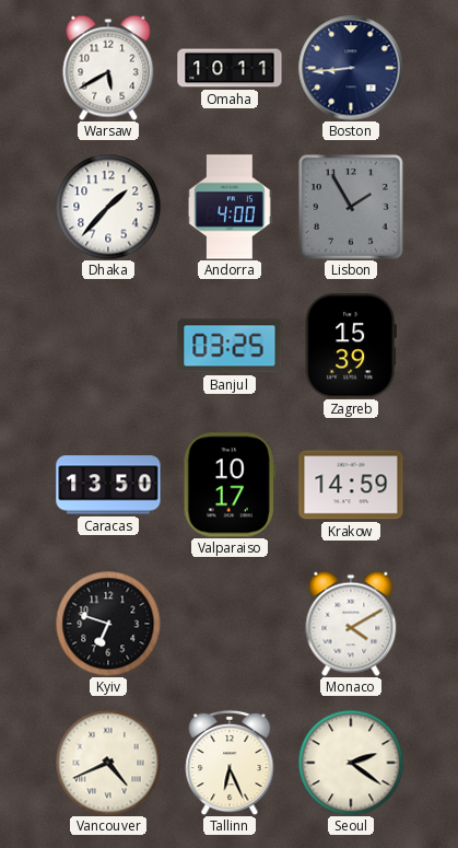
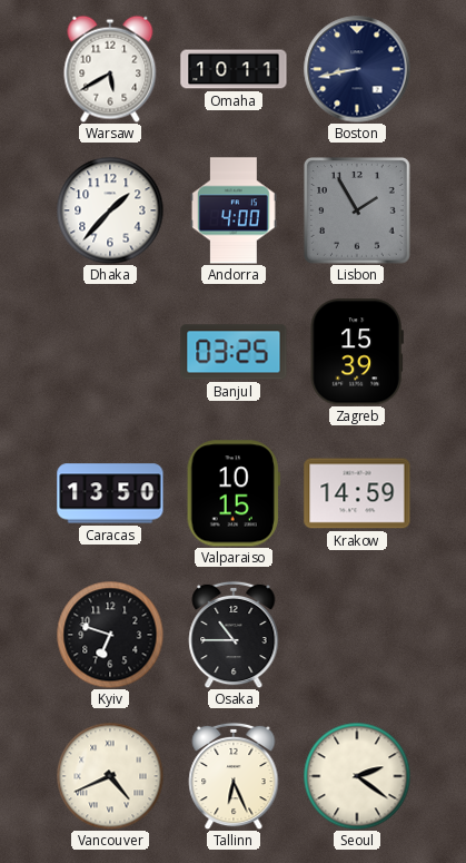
Boston: 8:44 -> 8:43 (357, 69)
Valparaiso: 10:17 -> 10:15 (234, 493)
Osaka: none -> 10:45 (234, 635)
Monaco: 4:10 -> none (351, 624)
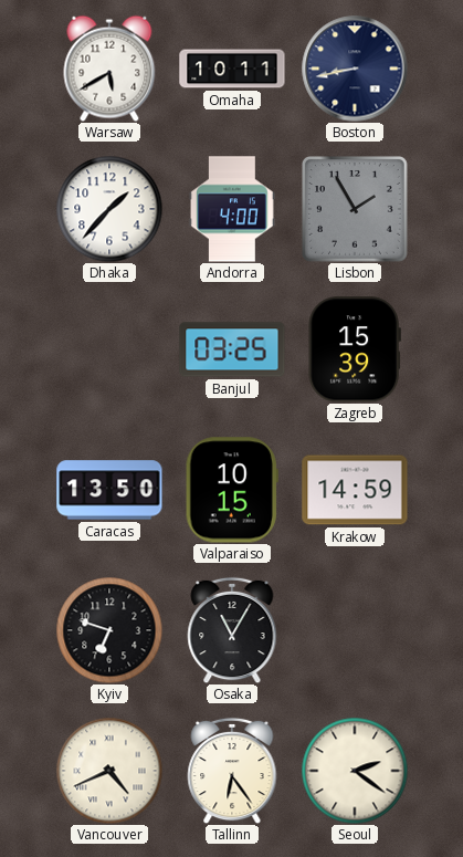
Osaka: 10:45 -> 11:05 (232, 630)
Tallinn: 6:26 -> 6:24 (232, 771)
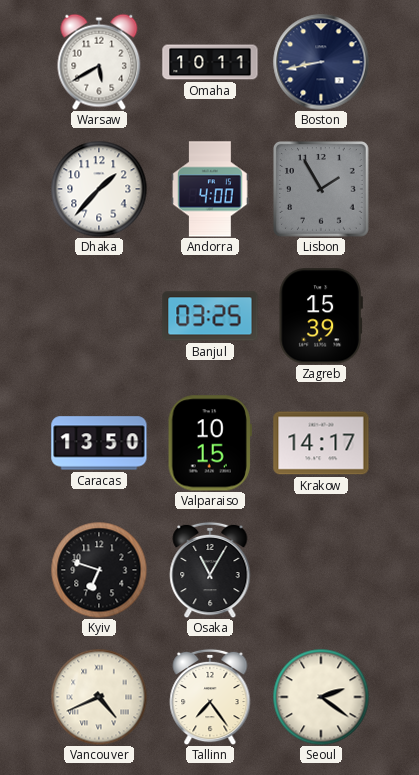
Krakow: 14:59 -> 14:17 (321, 443)
Tallinn: 6:24 -> 7:24 (210, 697)
